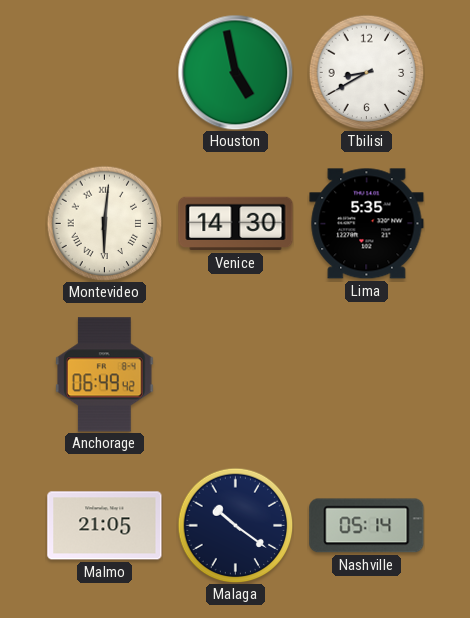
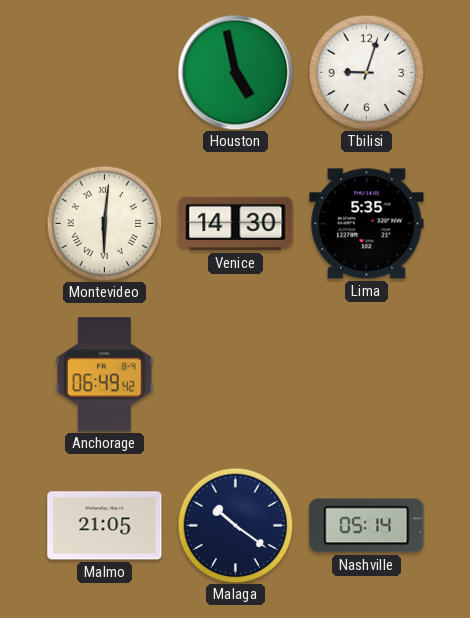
Tbilisi: 8:40 -> 9:03 (366, 72)
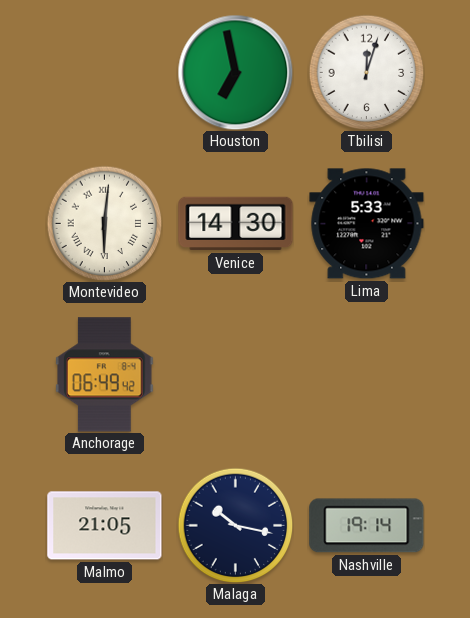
Houston: 4:58 -> 6:58 (235, 72)
Tbilisi: 9:03 -> 12:03 (366, 72)
Lima: 5:35 -> 5:33 (367, 224)
Malaga: 10:21 -> 10:17 (235, 525)
Nashville: 05:14 -> 19:14 (367, 526)
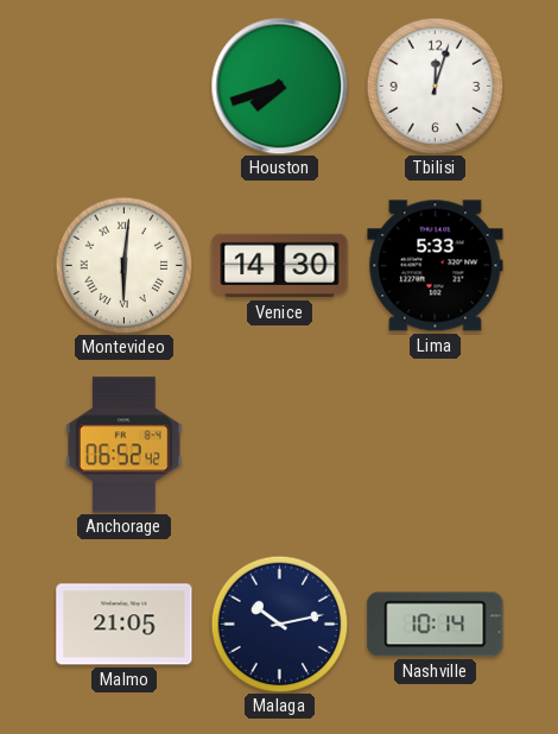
Houston: 6:58 -> 7:42 (279, 86)
Anchorage: 06:49 -> 06:52 (125, 445)
Malaga: 10:17 -> 10:13 (279, 624)
Nashville: 19:14 -> 10:14 (436, 625)
